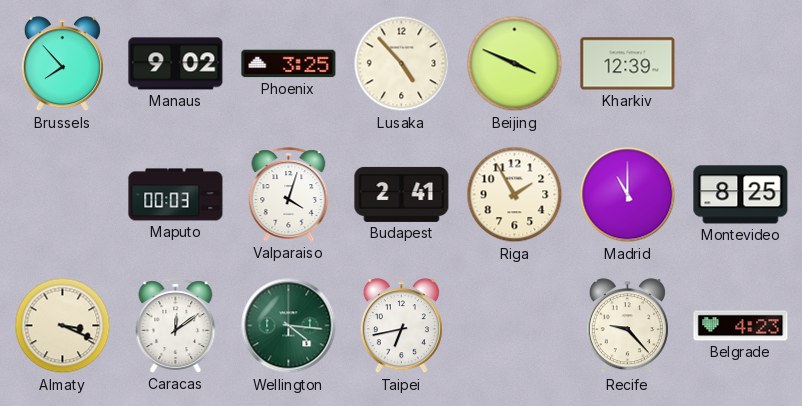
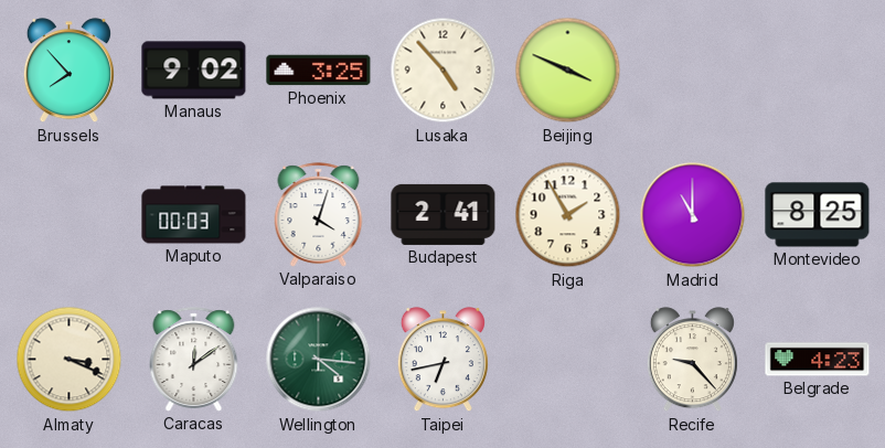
Kharkiv: 12:39 -> none (628, 64)
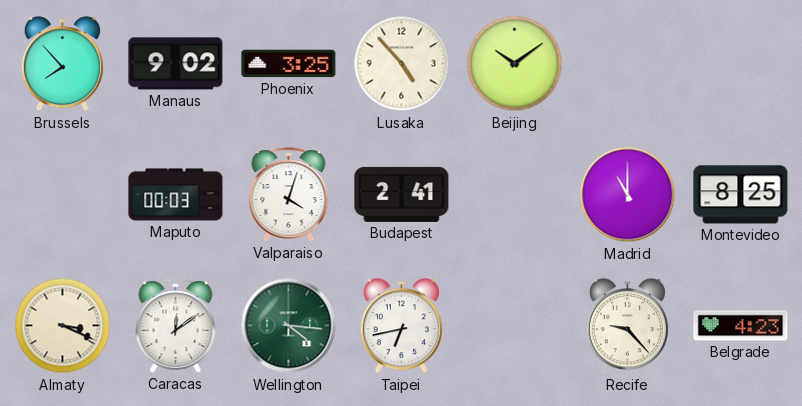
Beijing: 3:49 -> 10:09 (515, 64)
Riga: 1:55 -> none (568, 215)
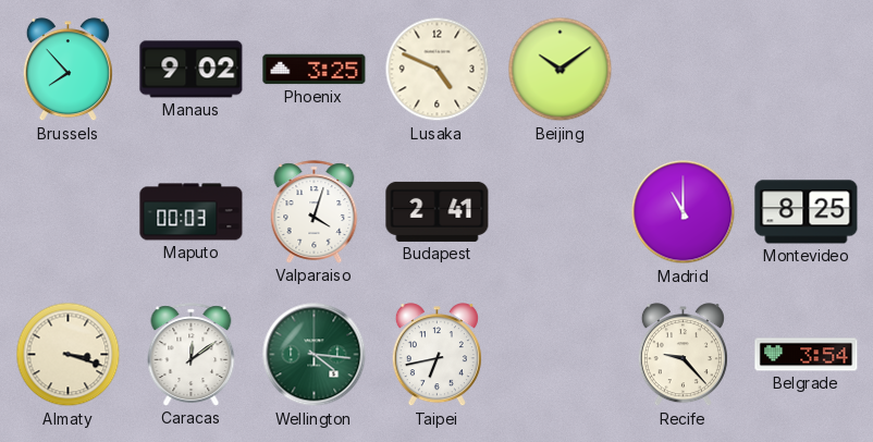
Lusaka: 4:53 -> 4:49 (438, 70)
Almaty: 3:19 -> 3:18 (69, 355)
Belgrade: 4:23 -> 3:54 (807, 355)
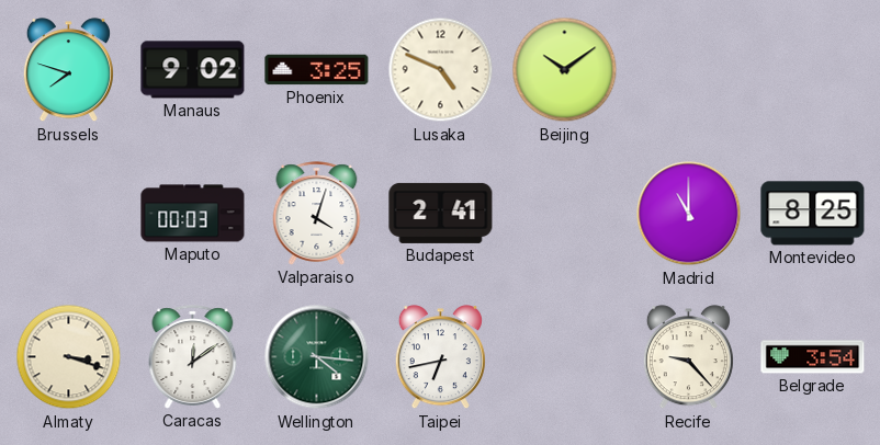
Brussels: 7:53 -> 7:48 (68, 70)
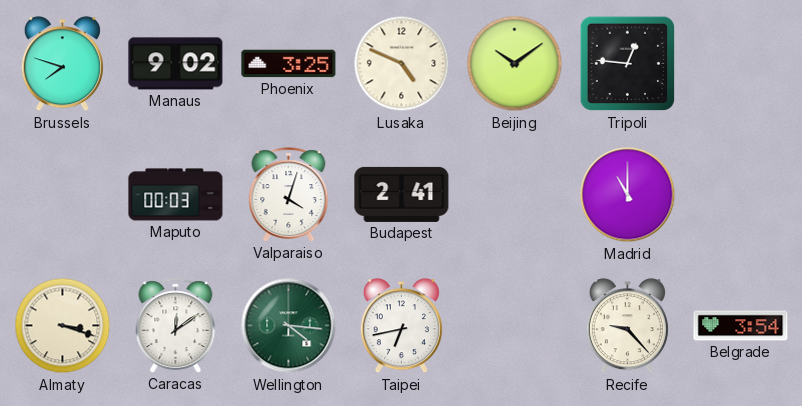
Tripoli: none -> 12:46 (628, 64)
Montevideo: 8:25 -> none (813, 214)
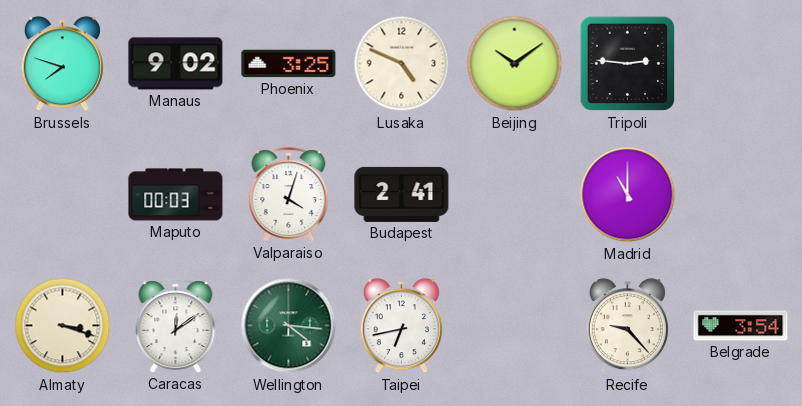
Tripoli: 12:46 -> 2:46 (628, 64)
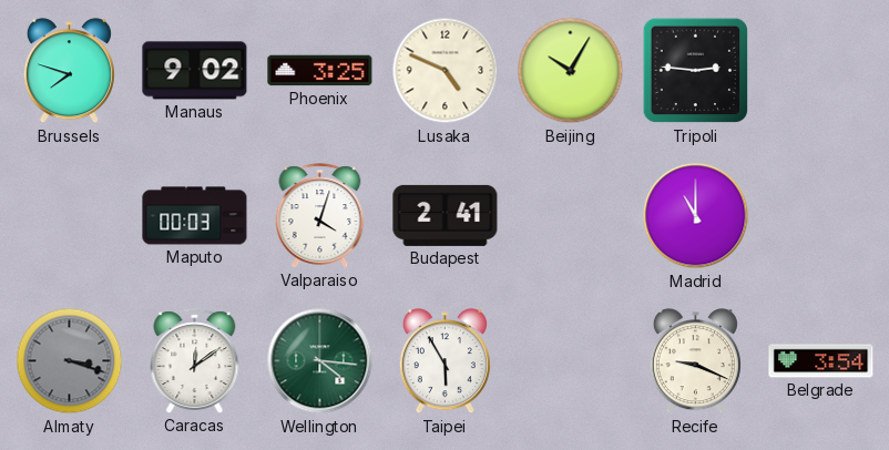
Beijing: 10:09 -> 10:05 (571, 71)
Almaty dial: cream -> grey (70, 361)
Taipei: 6:43 -> 5:55 (445, 361)
Recife: 9:23 -> 9:19 (695, 361)
